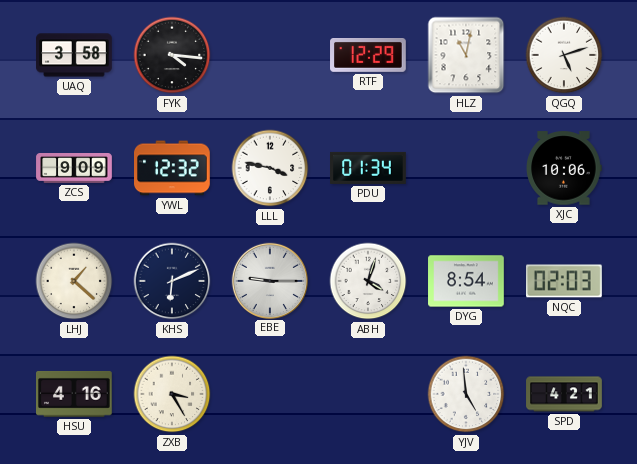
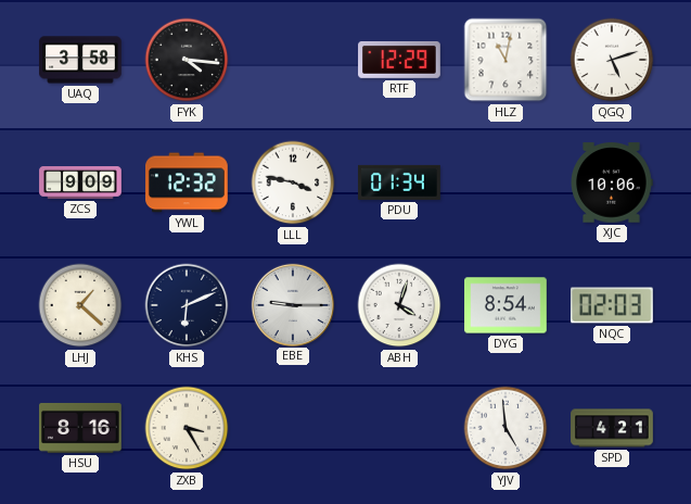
HSU: 4:16 -> 8:16 (81, 428)
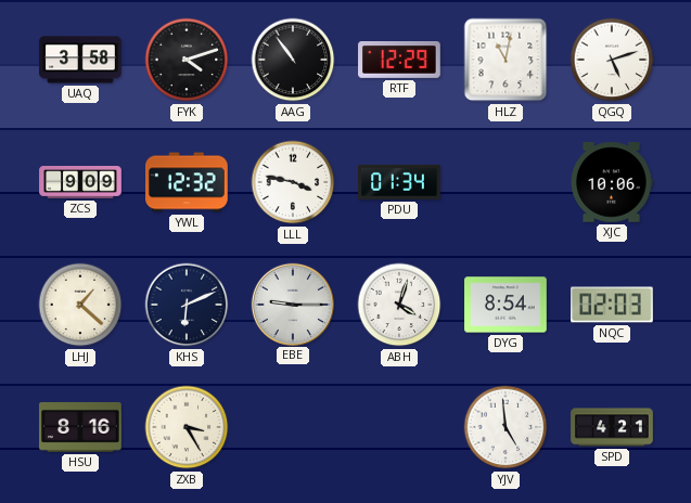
FYK: 4:16 -> 4:12 (187, 60)
AAG: none -> 10:54 (293, 60)
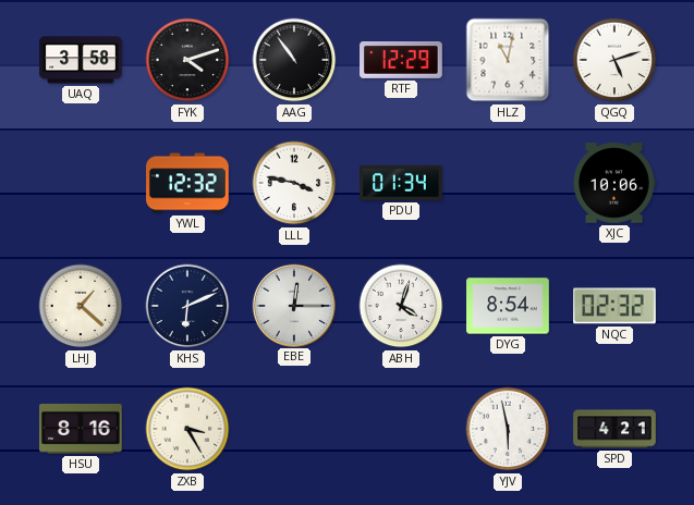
ZCS: 9:09 -> none (80, 182)
EBE: 9:15 -> 12:15 (293, 305)
NQC: 02:03 -> 02:32 (616, 306)
YJV: 4:59 -> 5:58 (508, 429)
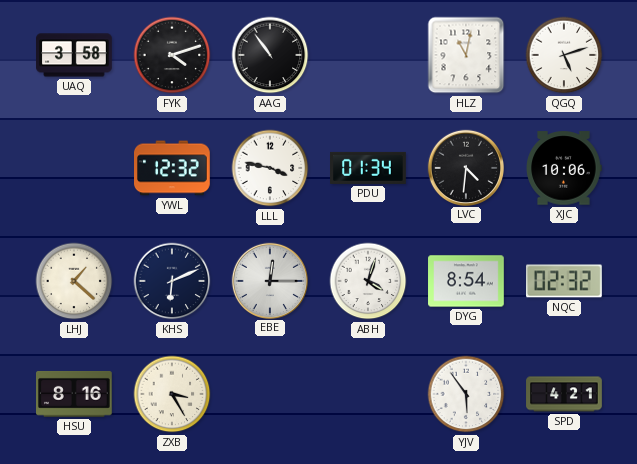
RTF: 12:29 -> none (401, 61)
LVC: none -> 4:31 (465, 167)
YJV: 5:58 -> 5:54 (466, 394)
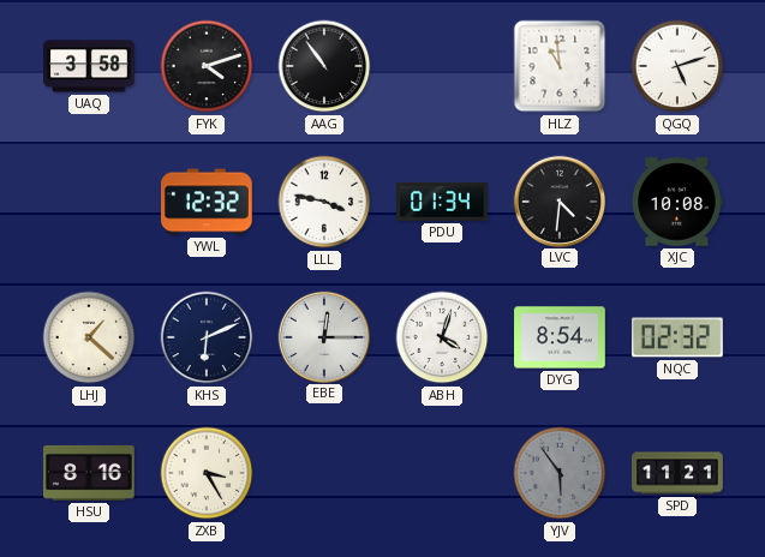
HLZ: 11:02 -> 10:59 (560, 66)
XJC: 10:06 -> 10:08 (677, 202)
YJV dial: white -> grey (560, 473)
SPD: 4:21 -> 11:21 (677, 473)
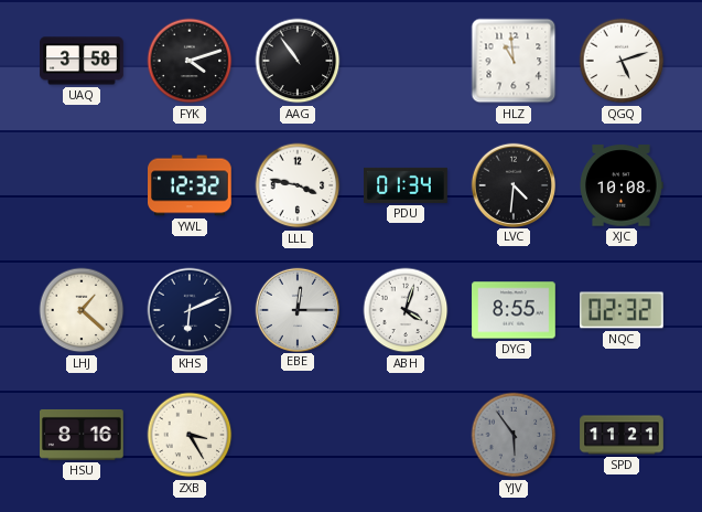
DYG: 8:54 -> 8:55 (514, 310)
